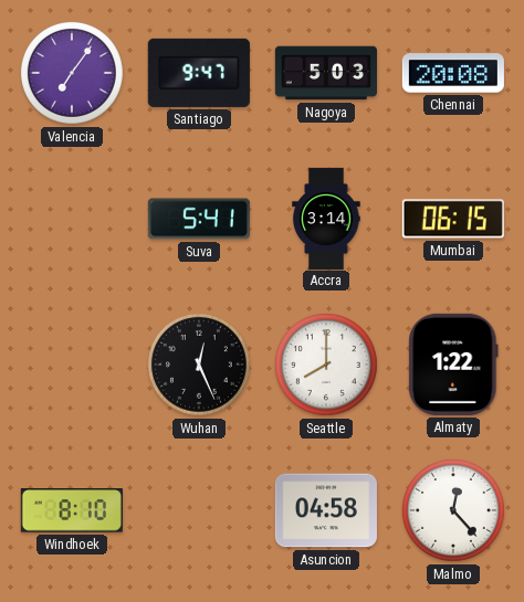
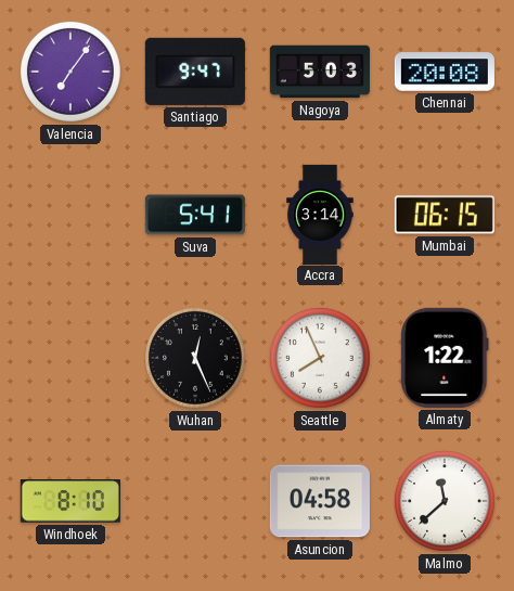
Seattle: 8:00 -> 7:56 (320, 358)
Malmo: 12:23 -> 11:38 (445, 501)
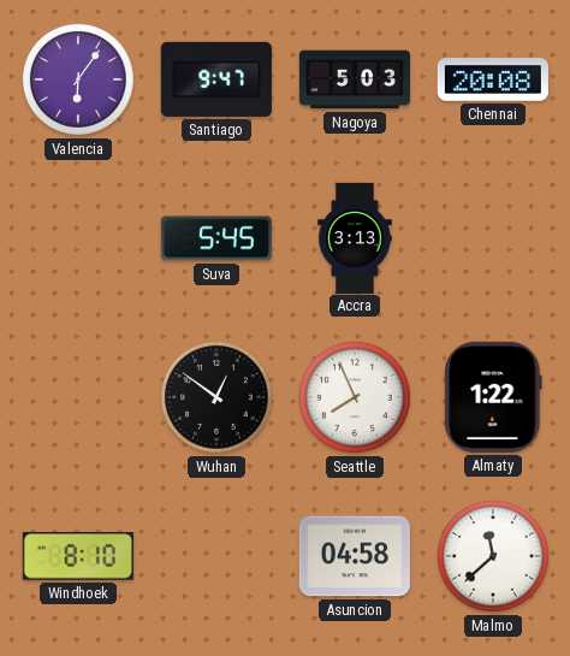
Valencia: 7:06 -> 6:06 (78, 79)
Suva: 5:41 -> 5:45 (216, 238)
Accra: 3:14 -> 3:13 (355, 237)
Mumbai: 06:15 -> none (445, 215)
Wuhan: 12:26 -> 12:51 (216, 397)
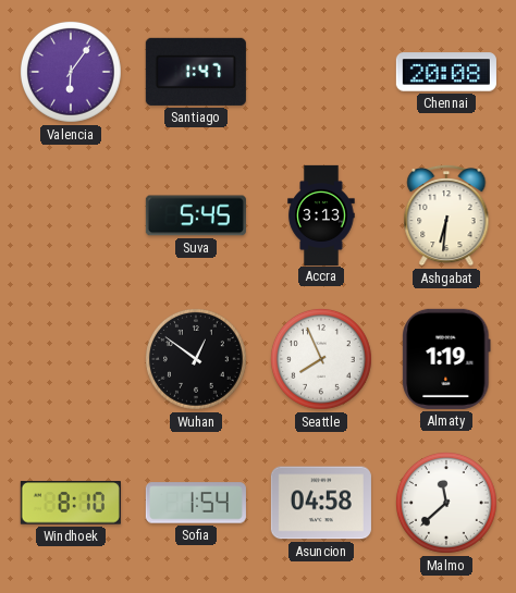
Santiago: 9:47 -> 1:47 (196, 72)
Nagoya: 5:03 -> none (355, 79)
Ashgabat: none -> 6:31 (446, 215)
Almaty: 1:22 -> 1:19 (446, 359)
Sofia: none -> 1:54 (196, 503)
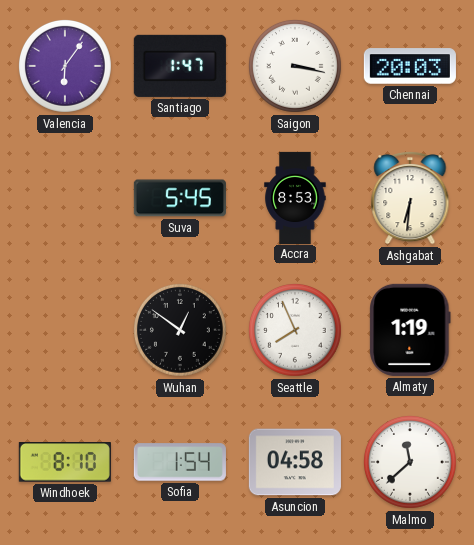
Saigon: none -> 3:17 (295, 66)
Chennai: 20:08 -> 20:03 (410, 66)
Accra: 3:13 -> 8:53 (295, 197)
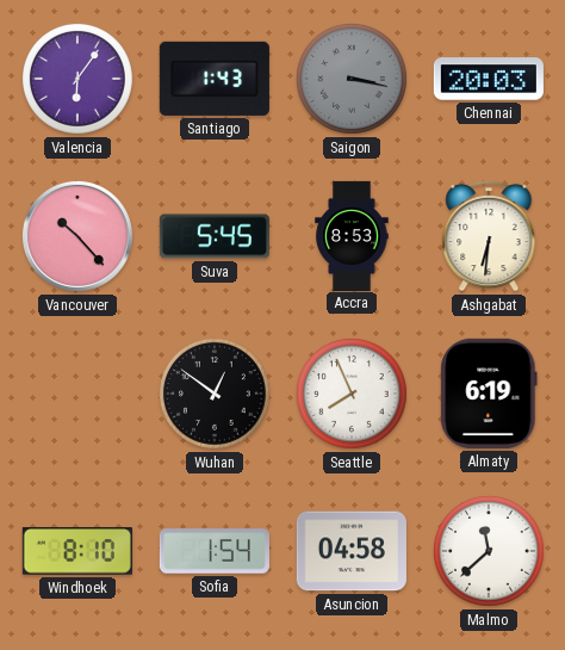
Santiago: 1:47 -> 1:43 (215, 79)
Saigon dial: white -> grey (352, 79)
Vancouver: none -> 10:23 (77, 236)
Almaty: 1:19 -> 6:19 (489, 394)
